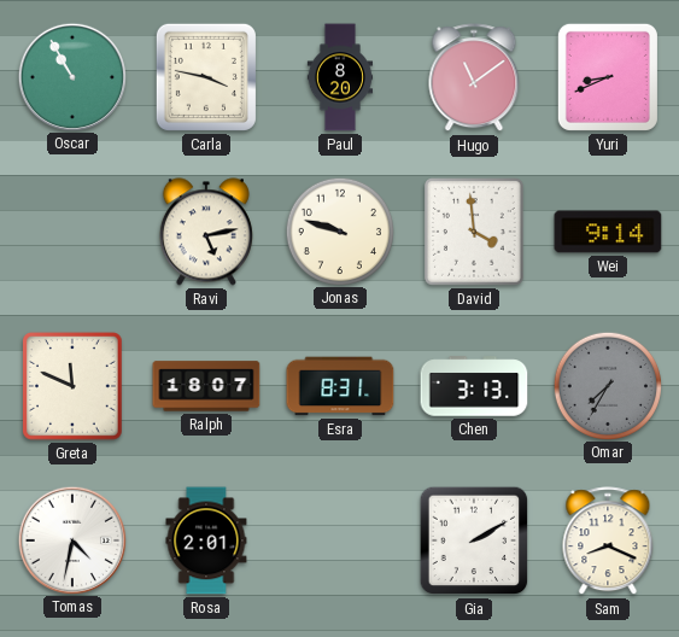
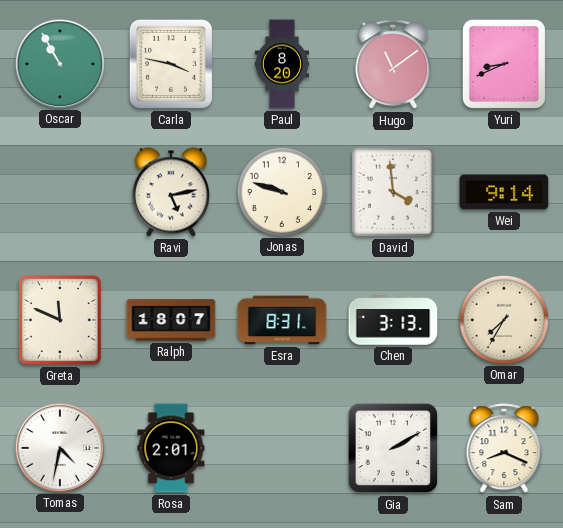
Omar dial: grey -> cream (503, 319)
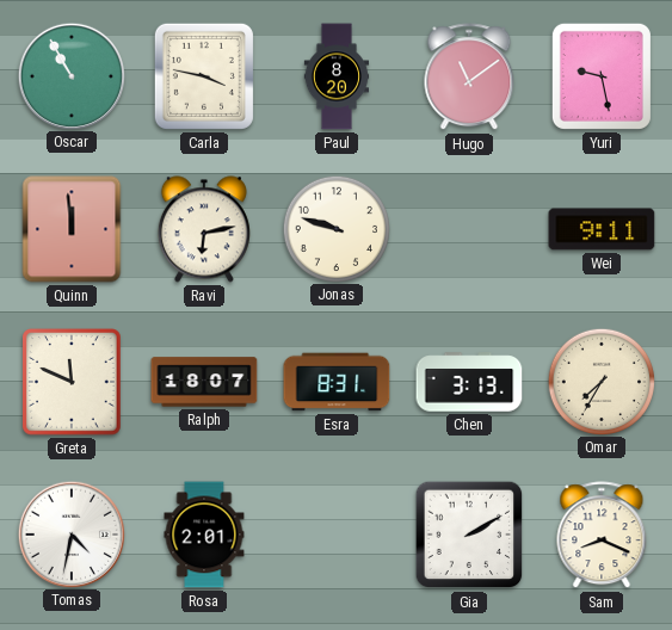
Yuri: 8:41 -> 9:28 (602, 76)
Quinn: none -> 11:59 (72, 229)
Ravi: 5:13 -> 6:13 (204, 229)
David: 3:59 -> none (393, 192)
Wei: 9:14 -> 9:11 (602, 229)
